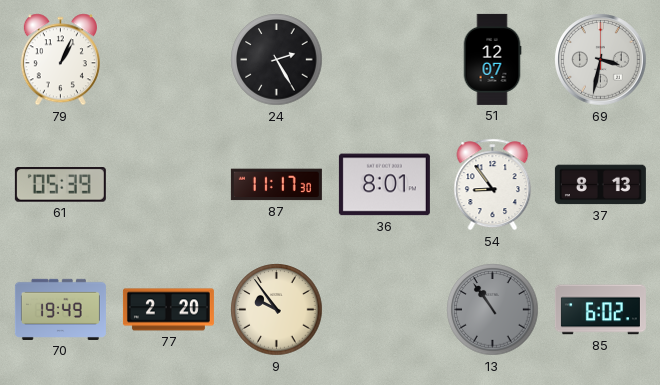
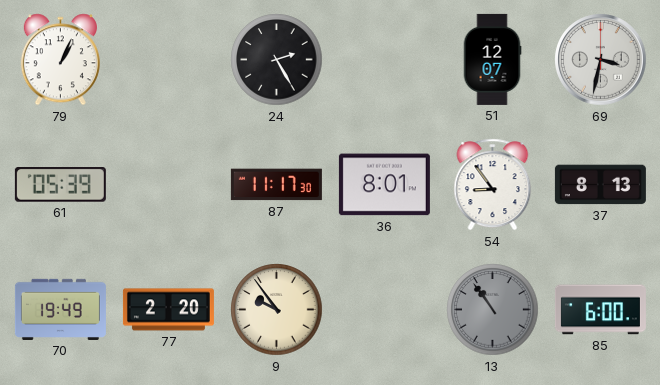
85: 6:02 -> 6:00 (600, 310)
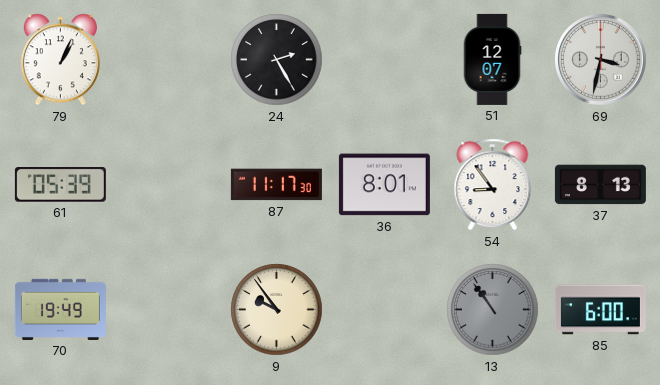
77: 2:20 -> none (168, 310)
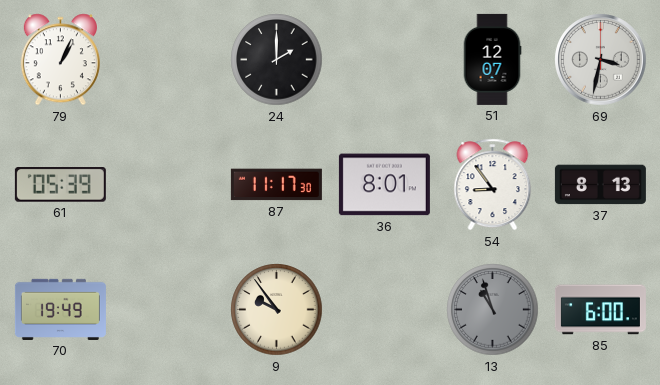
24: 2:25 -> 2:00 (277, 60)
13: 10:54 -> 10:57 (493, 310)
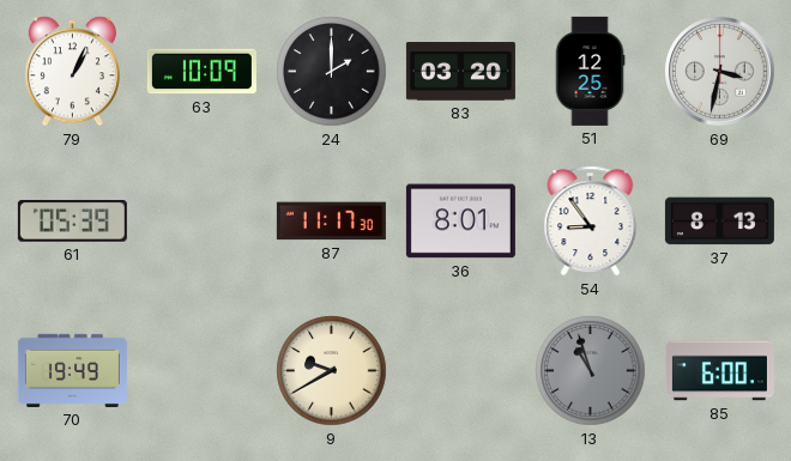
63: none -> 10:09 (201, 72)
83: none -> 03:20 (460, 72)
51: 12:07 -> 12:25 (590, 71)
9: 9:54 -> 9:40 (332, 371)
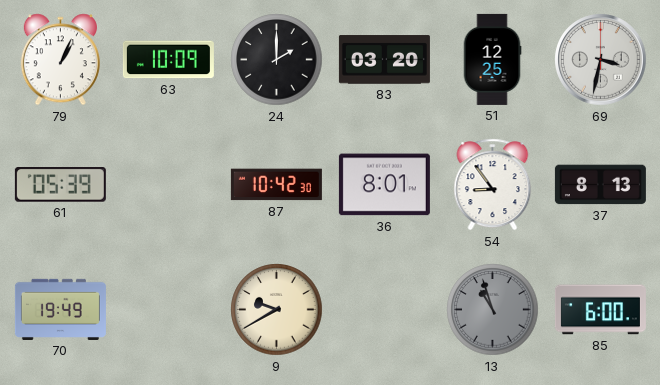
87: 11:17 -> 10:42 (276, 185)
